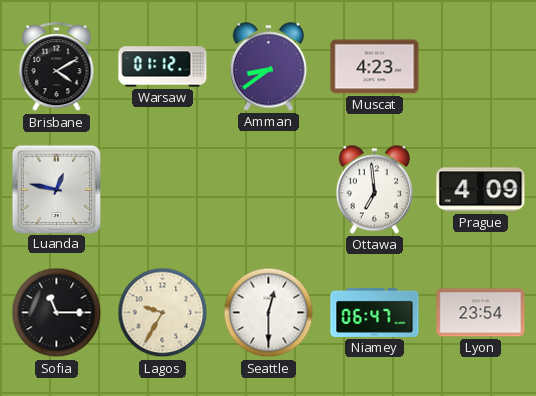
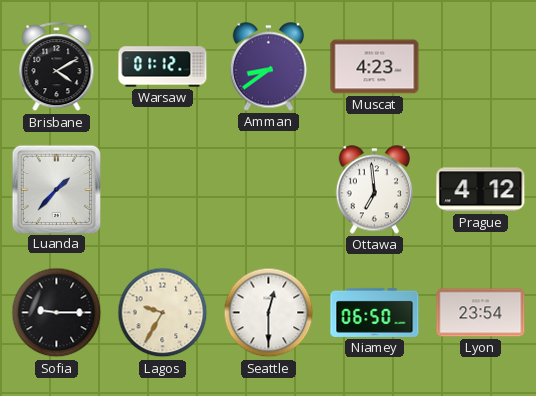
Luanda: 12:47 -> 1:37 (56, 189)
Prague: 4:09 -> 4:12 (481, 190)
Sofia: 11:15 -> 9:15 (57, 313)
Niamey: 06:47 -> 06:50 (375, 312)
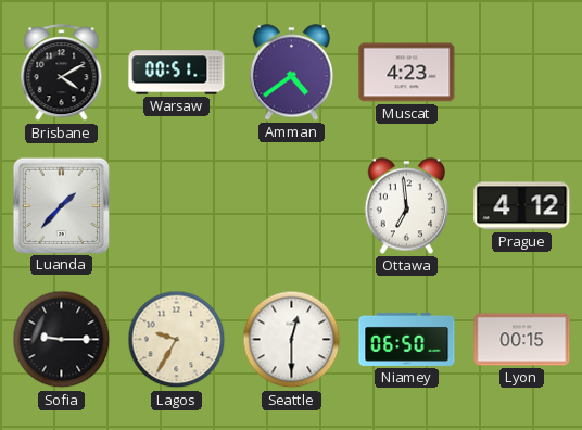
Warsaw: 01:12 -> 00:51 (177, 73)
Amman: 8:39 -> 4:39 (291, 73)
Lyon: 23:54 -> 00:15 (522, 340)
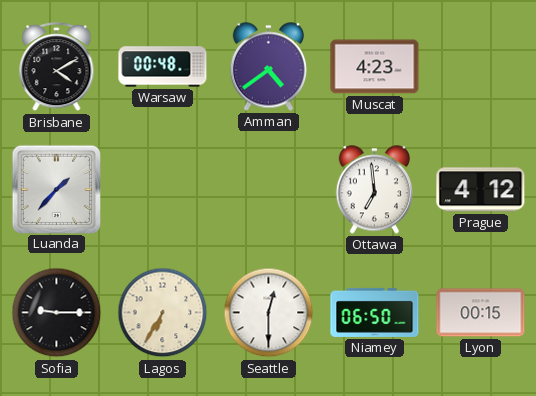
Warsaw: 00:51 -> 00:48 (163, 67)
Lagos: 9:35 -> 6:35 (163, 313)
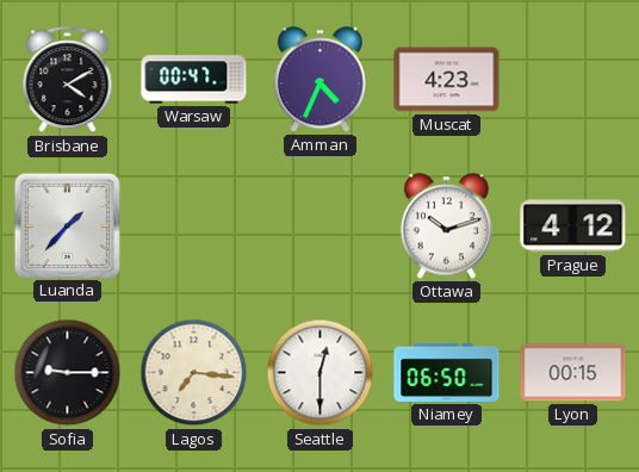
Warsaw: 00:48 -> 00:47 (194, 80)
Amman: 4:39 -> 4:34 (319, 80)
Ottawa: 6:59 -> 10:12 (446, 226)
Lagos: 6:35 -> 7:16 (194, 373)
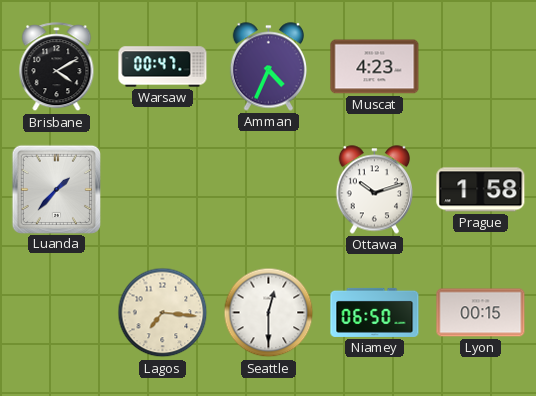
Prague: 4:12 -> 1:58 (481, 190)
Sofia: 9:15 -> none (68, 373)
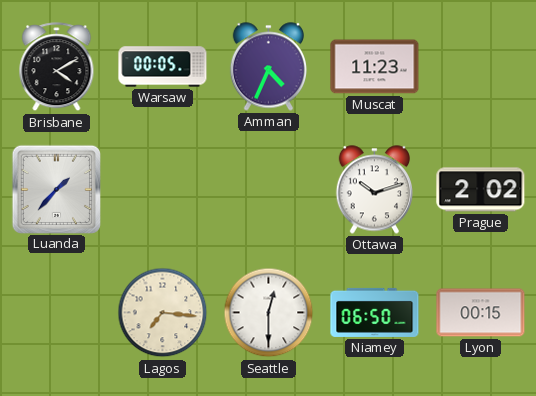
Warsaw: 00:47 -> 00:05 (163, 67)
Muscat: 4:23 -> 11:23 (375, 67)
Prague: 1:58 -> 2:02 (481, 190)
